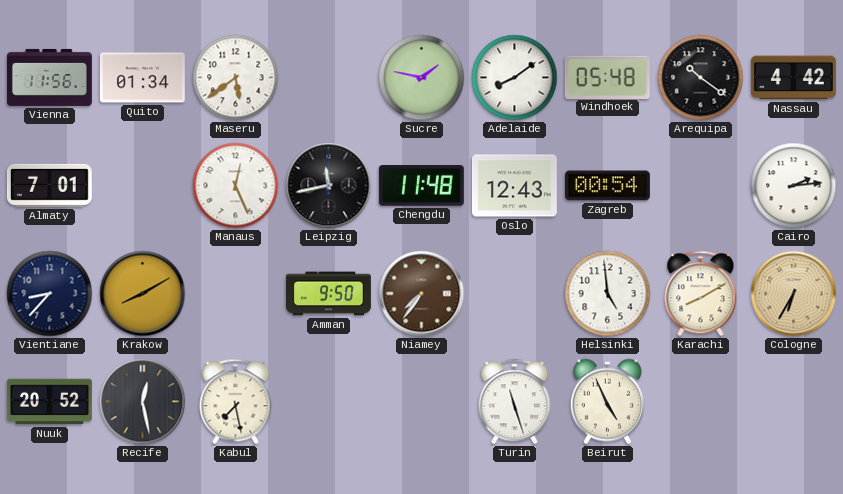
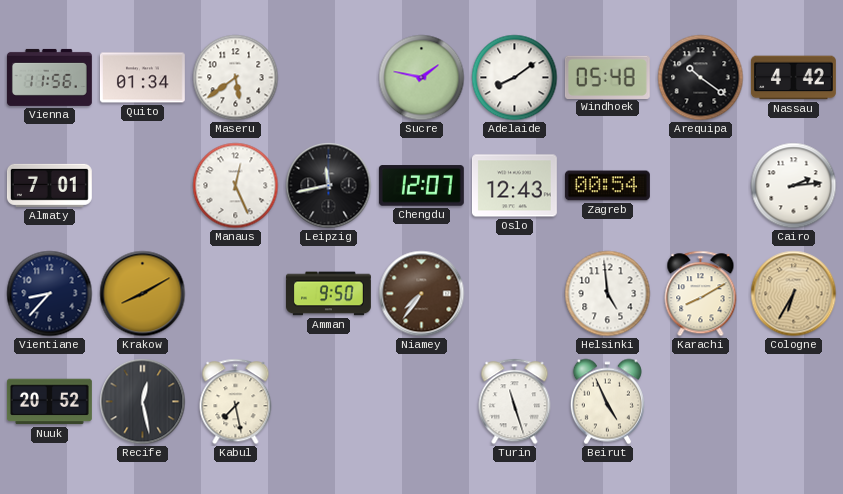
Chengdu: 11:48 -> 12:07 (421, 186)
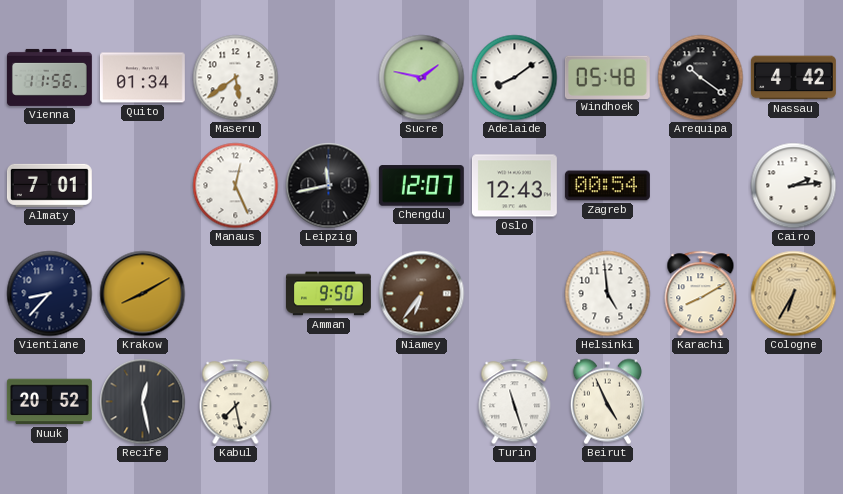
Niamey: 7:36 -> 6:36 (422, 294)
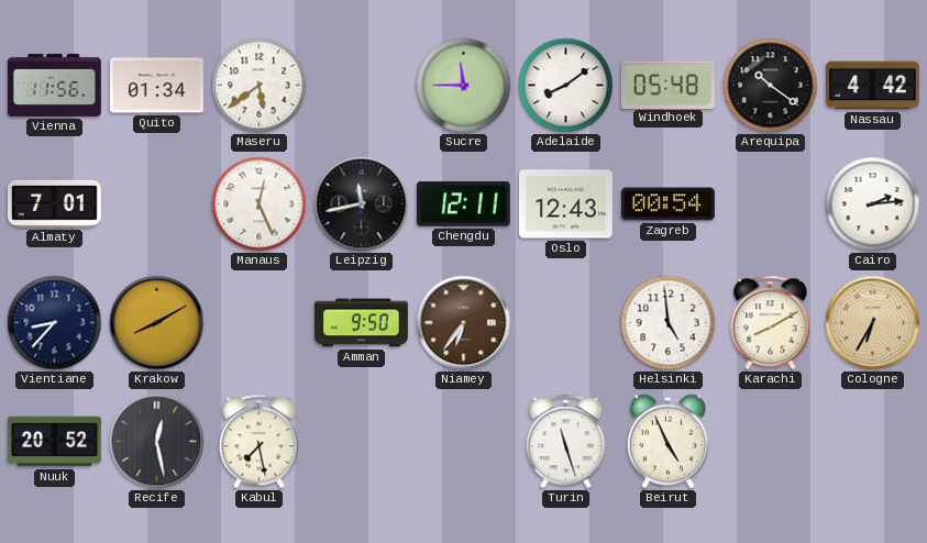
Sucre: 1:47 -> 11:45 (464, 86)
Chengdu: 12:07 -> 12:11 (463, 204)
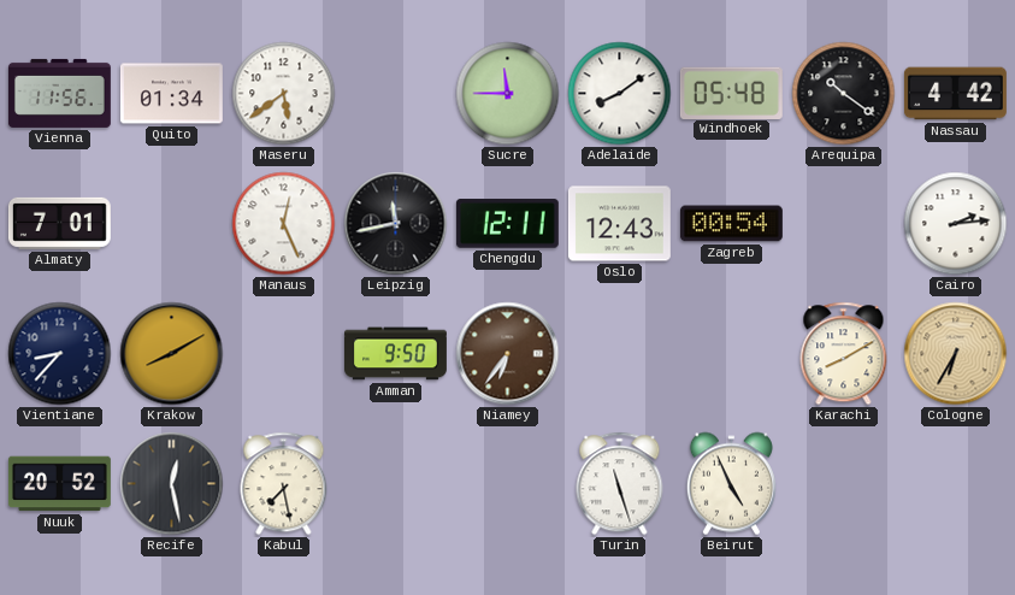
Helsinki: 4:59 -> none (669, 323)
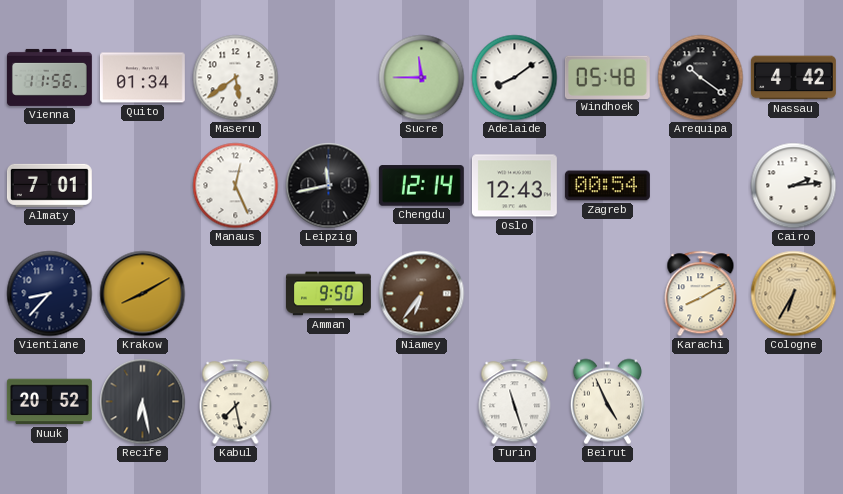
Chengdu: 12:11 -> 12:14 (421, 186)
Recife: 12:28 -> 6:28 (143, 402)
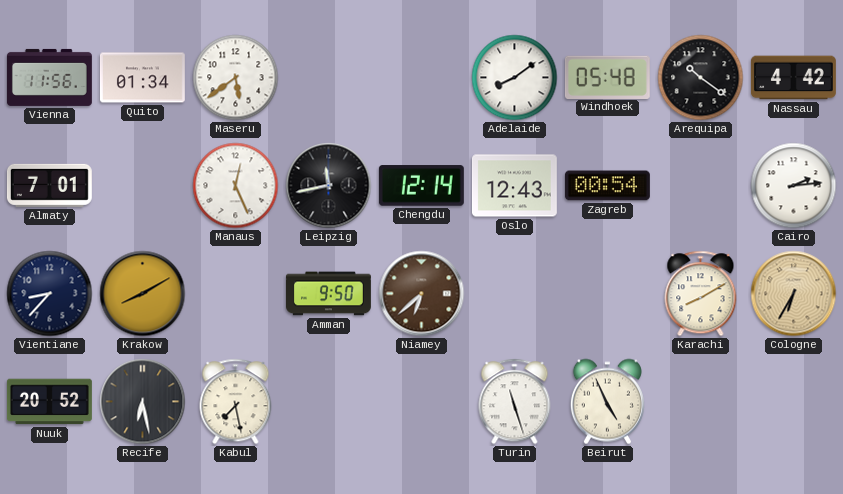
Sucre: 11:45 -> none (422, 78)
Niamey: 6:36 -> 6:38 (422, 294)
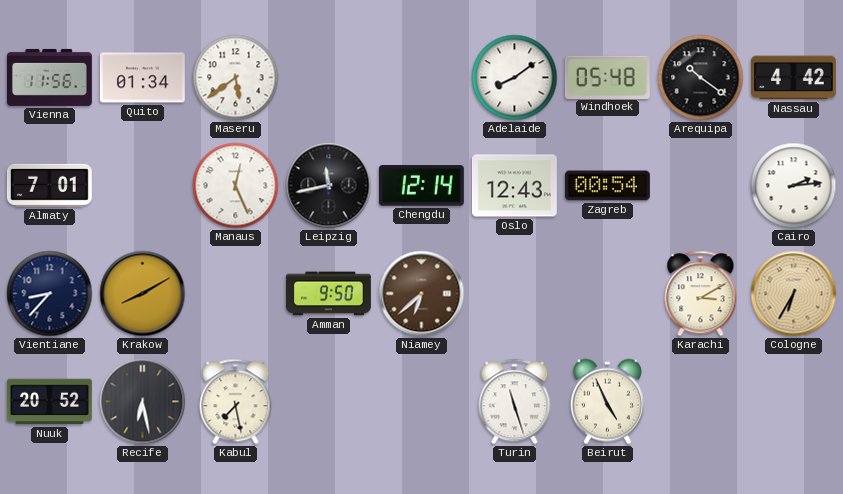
Karachi: 8:10 -> 3:10 (701, 294)
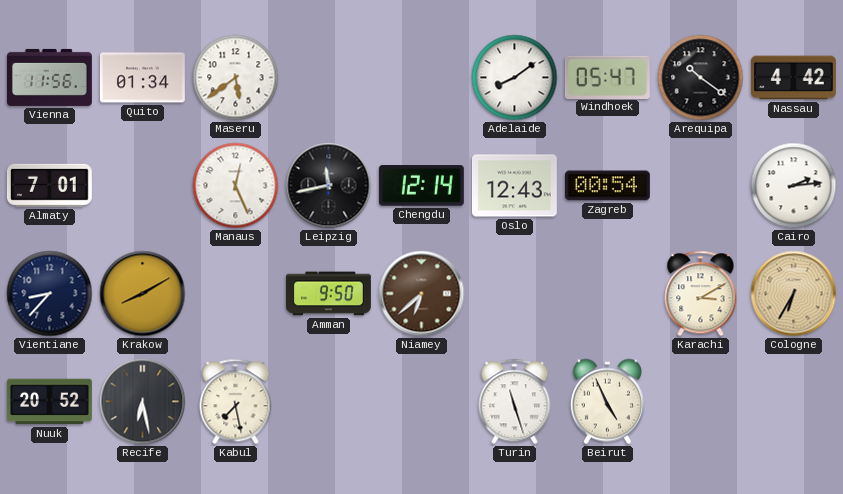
Windhoek: 05:48 -> 05:47 (607, 77)
